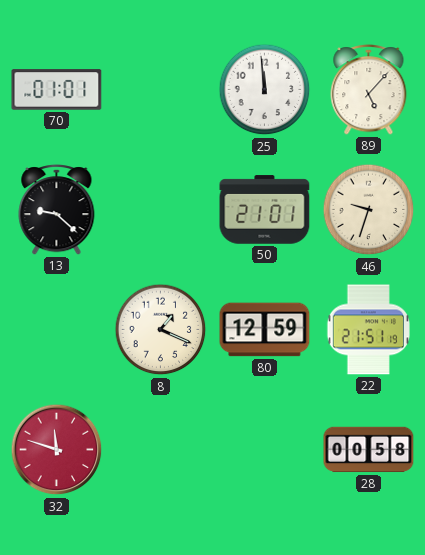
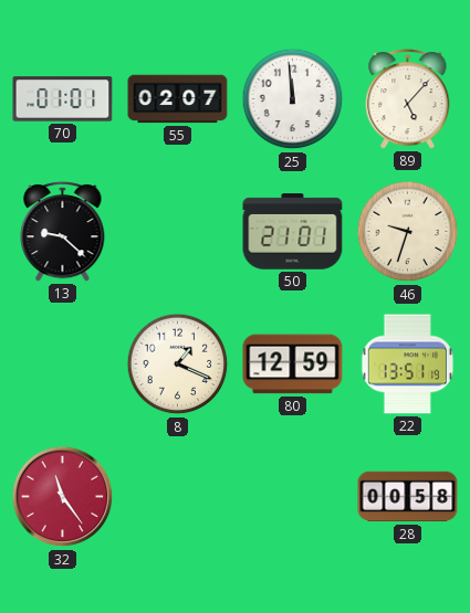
55: none -> 02:07 (178, 99)
22: 21:51 -> 13:51 (407, 364)
32: 11:48 -> 11:24 (63, 497)
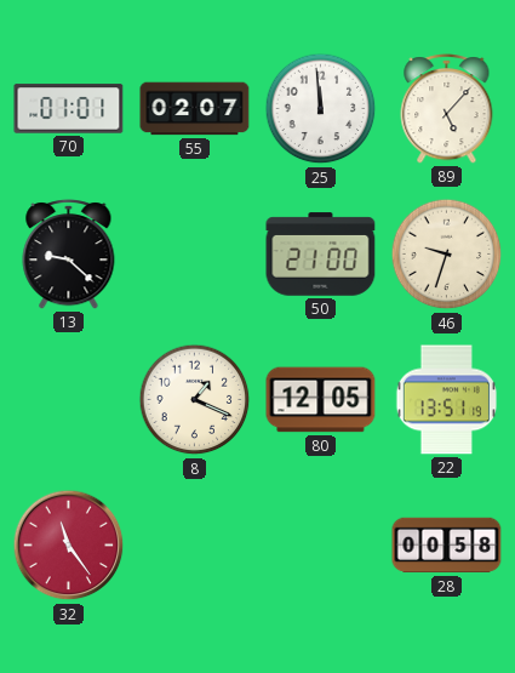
50: 21:01 -> 21:00 (321, 255)
80: 12:59 -> 12:05 (321, 400)
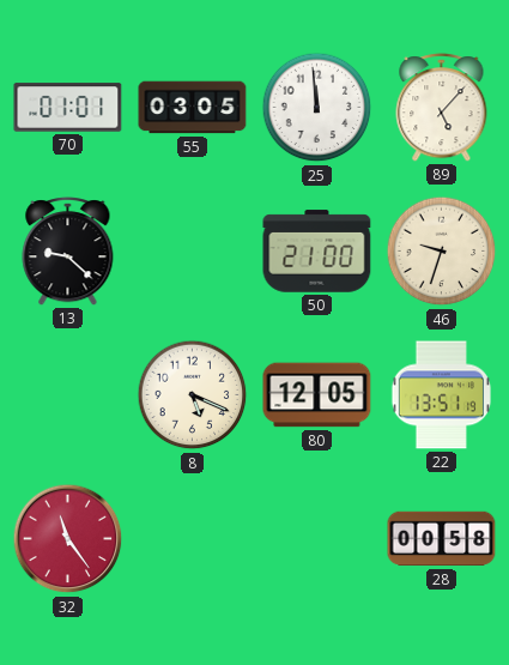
55: 02:07 -> 03:05 (193, 108)
8: 1:19 -> 5:19 (193, 395)
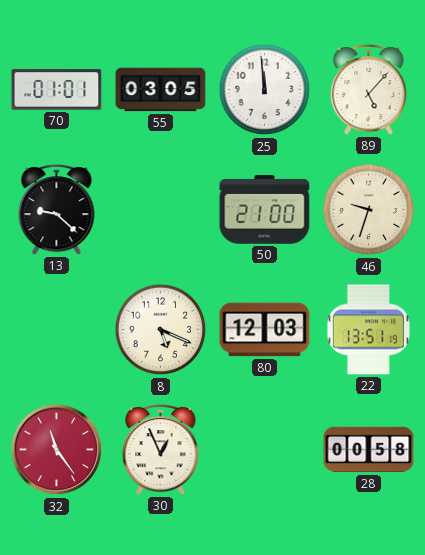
80: 12:05 -> 12:03 (265, 330)
30: none -> 12:56 (161, 450)
